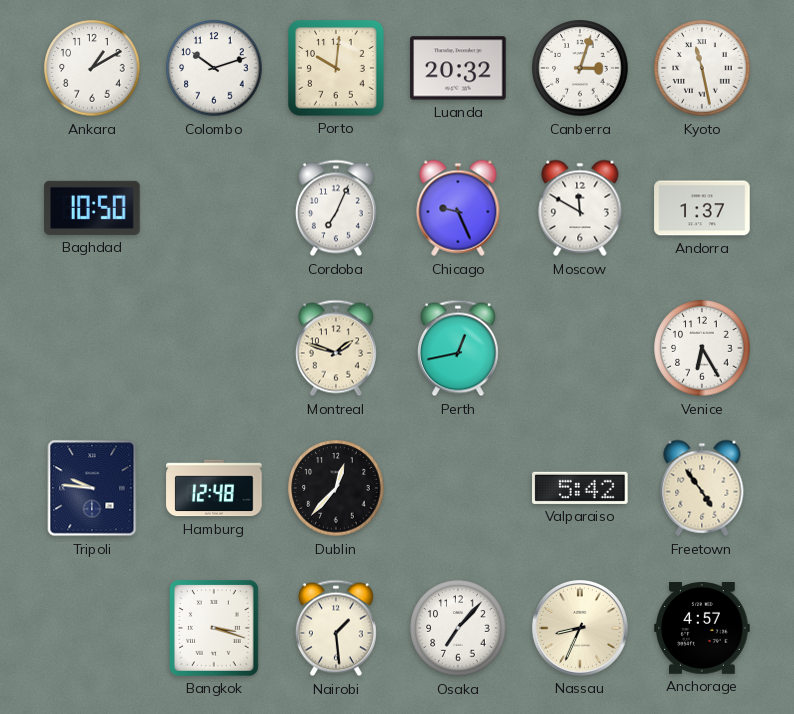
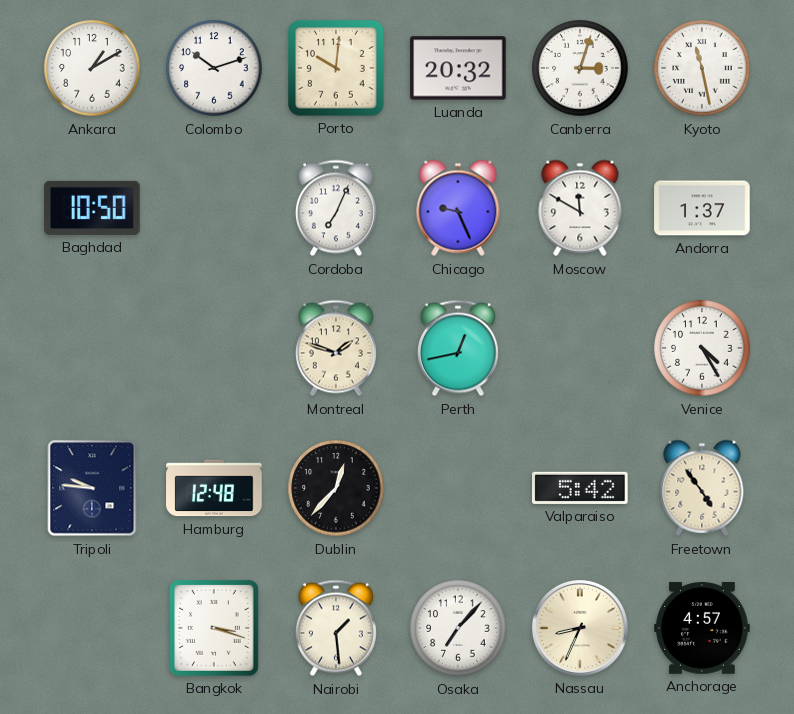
Venice: 6:25 -> 4:25 (702, 348)
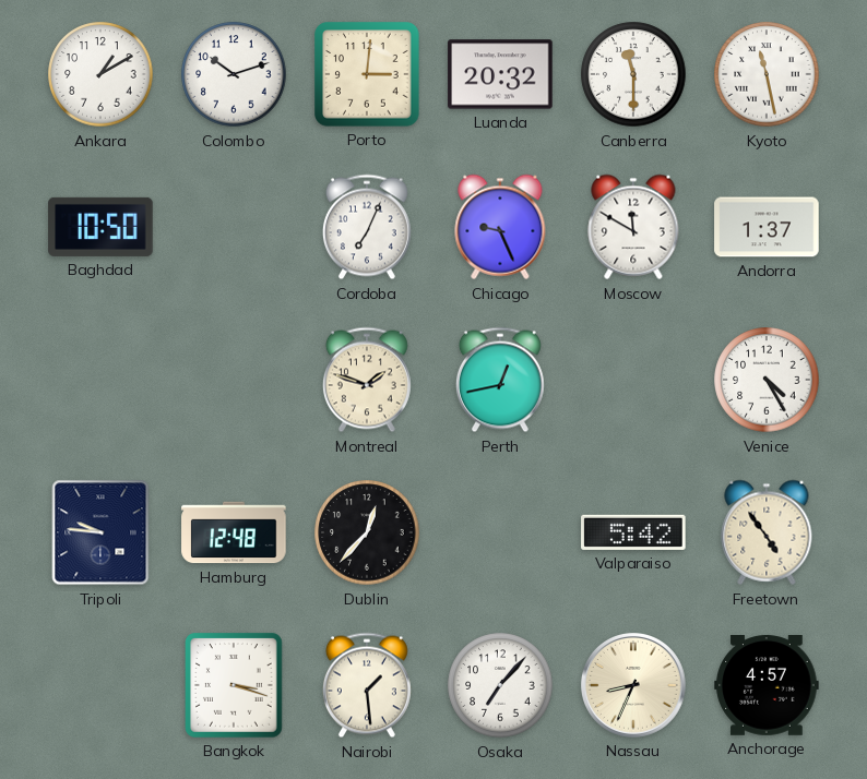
Porto: 10:01 -> 3:01 (367, 74)
Canberra: 3:03 -> 11:30 (633, 74)
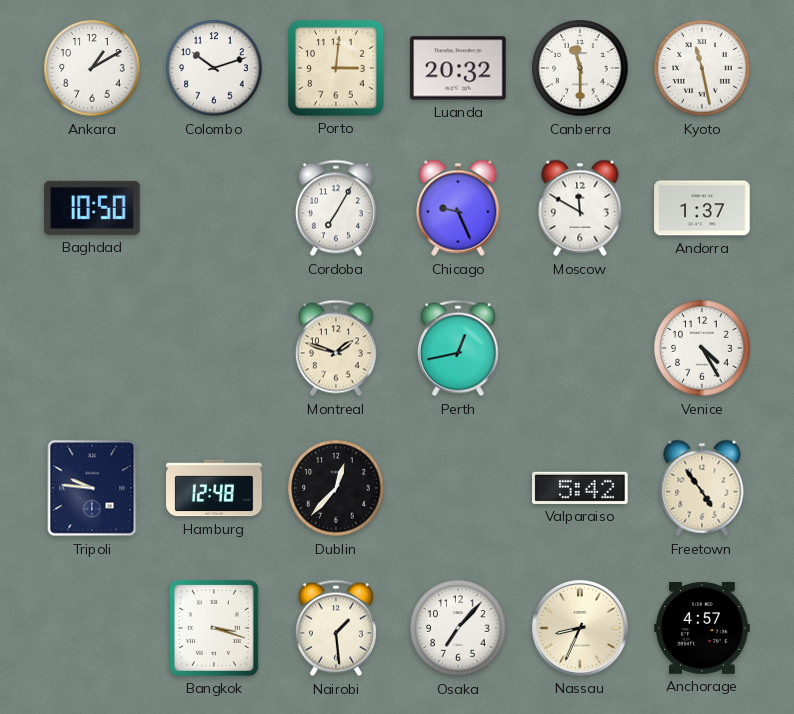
Cordoba: 7:04 -> 7:05 (336, 208)
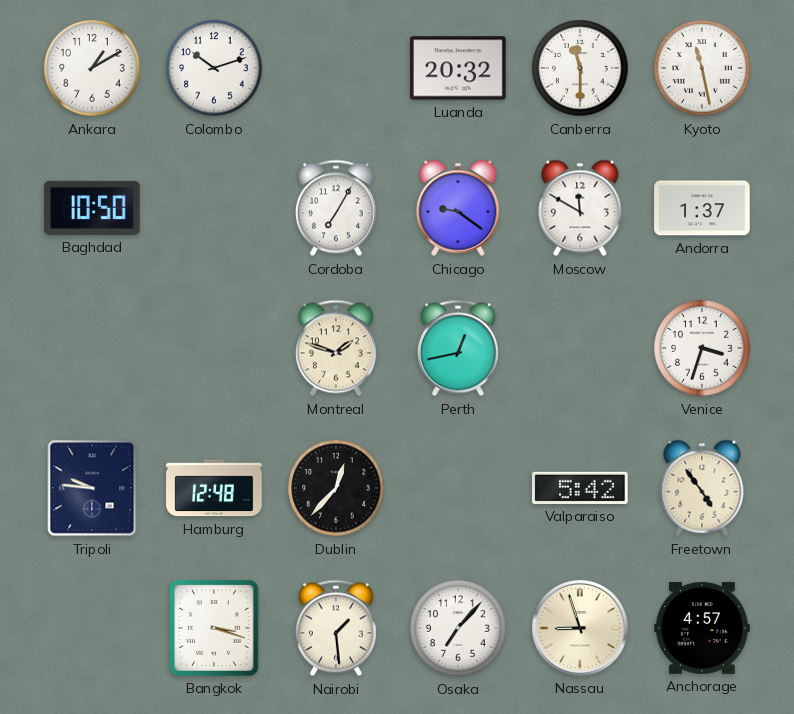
Porto: 3:01 -> none (336, 68)
Chicago: 9:26 -> 9:21 (458, 208)
Venice: 4:25 -> 3:33 (702, 348)
Nassau: 8:34 -> 8:57 (581, 629)
